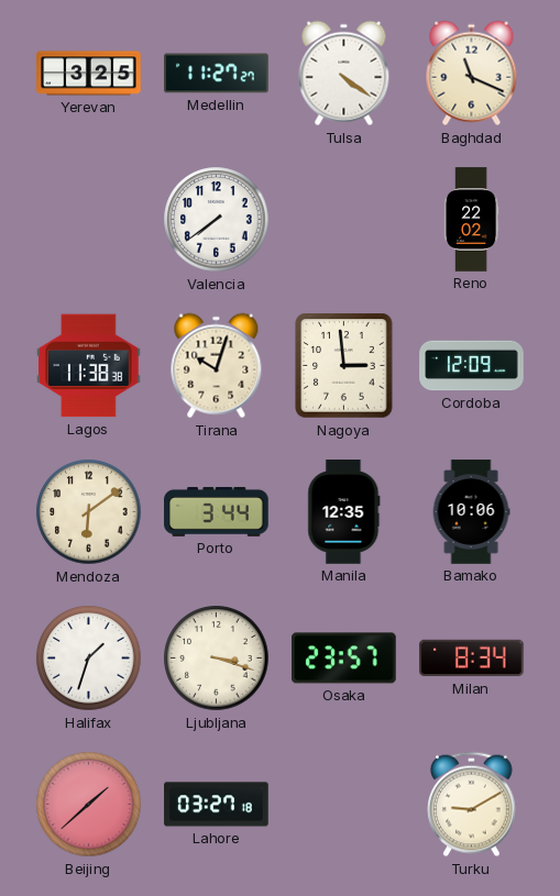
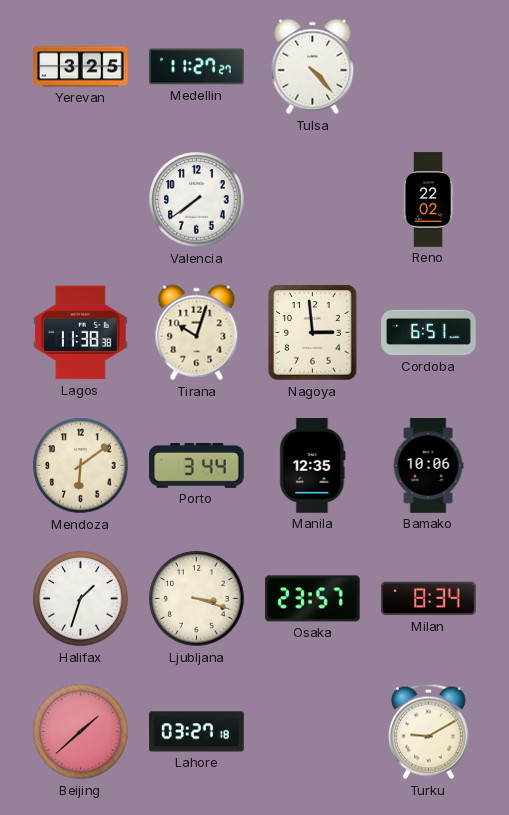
Tulsa: 4:21 -> 4:23 (313, 67)
Baghdad: 11:19 -> none (472, 74)
Cordoba: 12:09 -> 6:51 (429, 333)
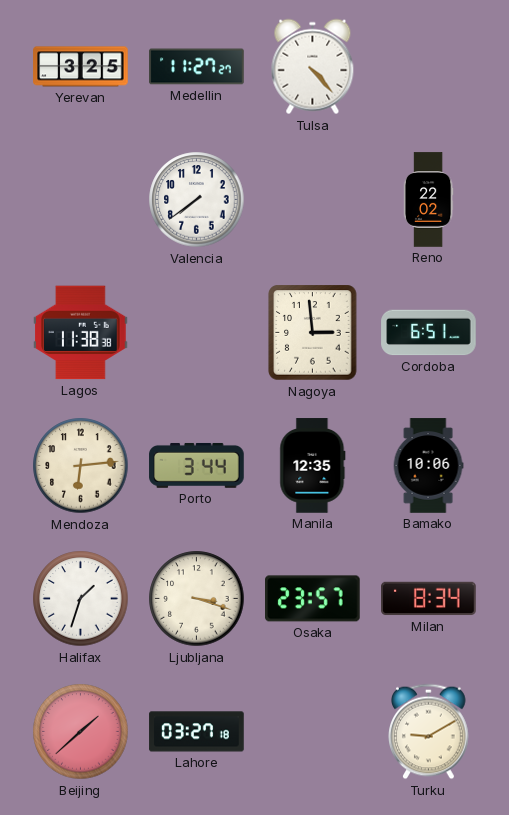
Tirana: 10:03 -> none (197, 333)
Mendoza: 6:09 -> 6:14 (81, 466)
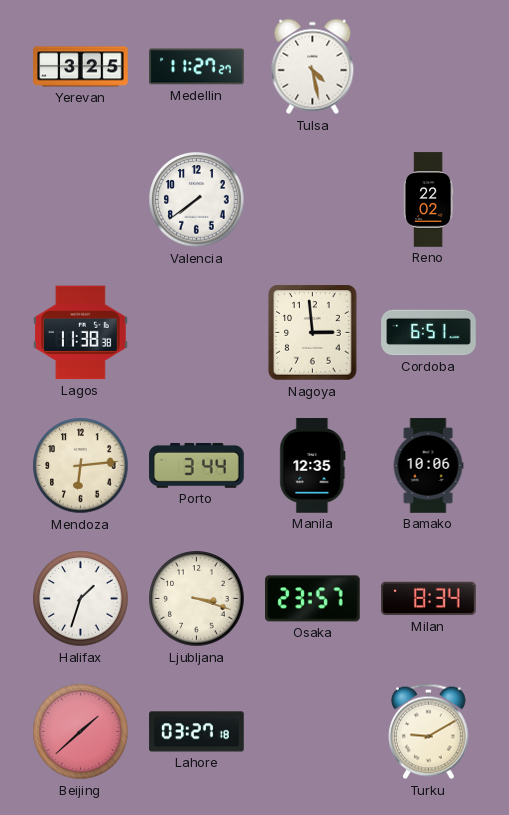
Tulsa: 4:23 -> 4:28 (313, 67)
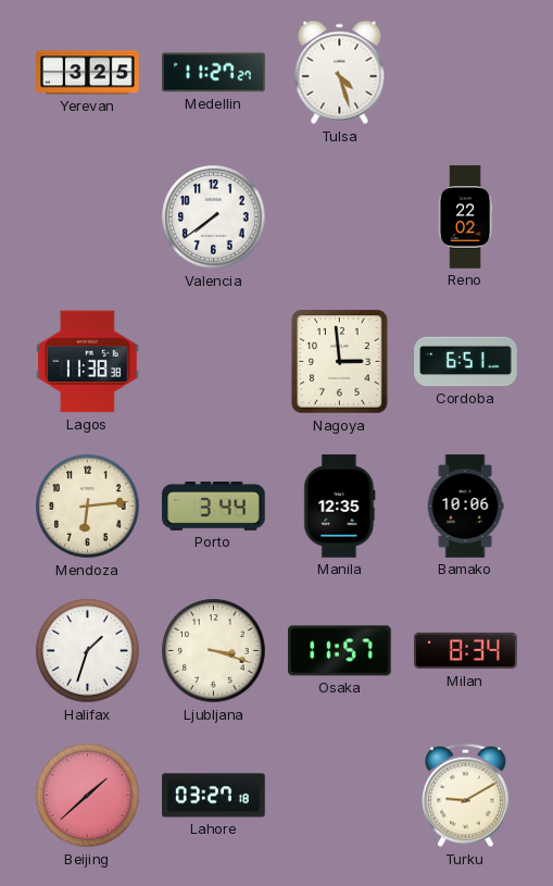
Tulsa: 4:28 -> 4:27 (340, 73)
Osaka: 23:57 -> 11:57 (340, 651)
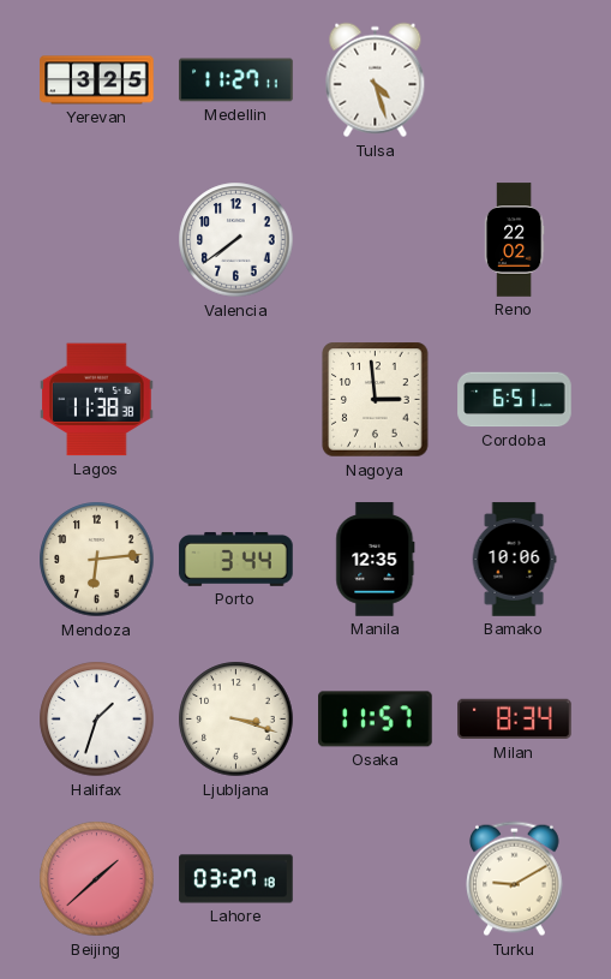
Medellin: 11:27:27 -> 11:27:11 (236, 80)
